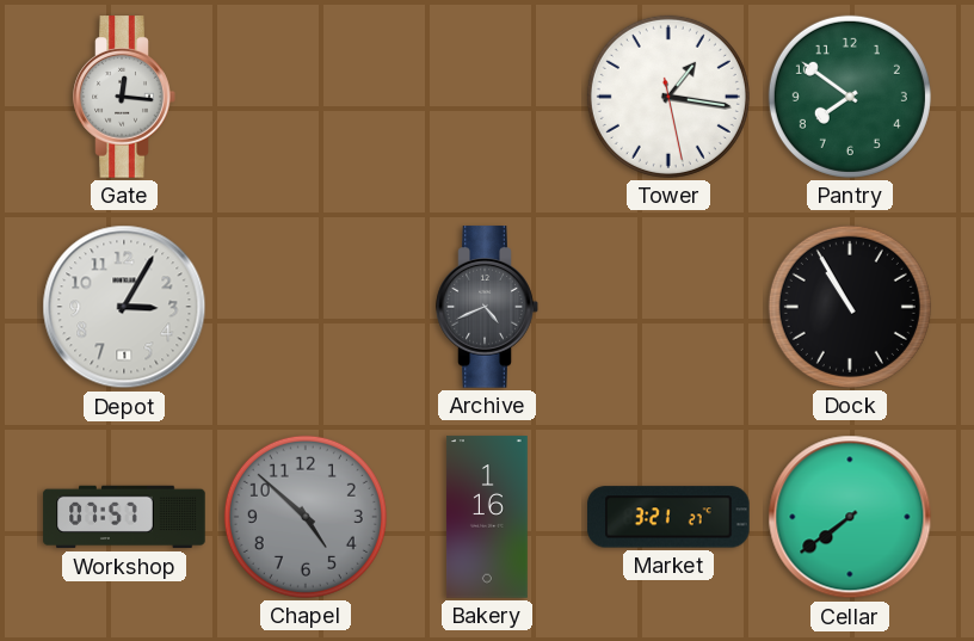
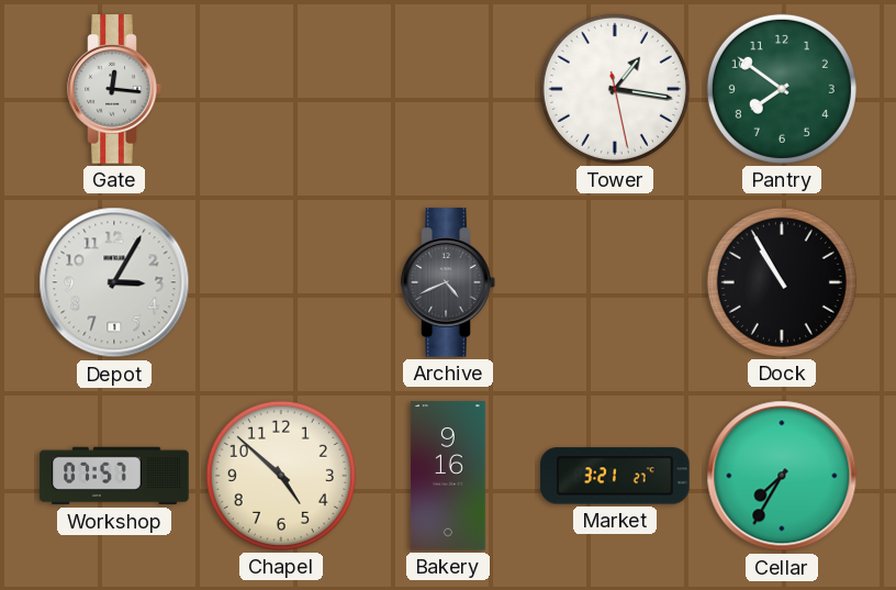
Chapel dial: grey -> cream (281, 476)
Bakery: 1:16 -> 9:16 (448, 476)
Cellar: 7:39 -> 7:35 (782, 476)
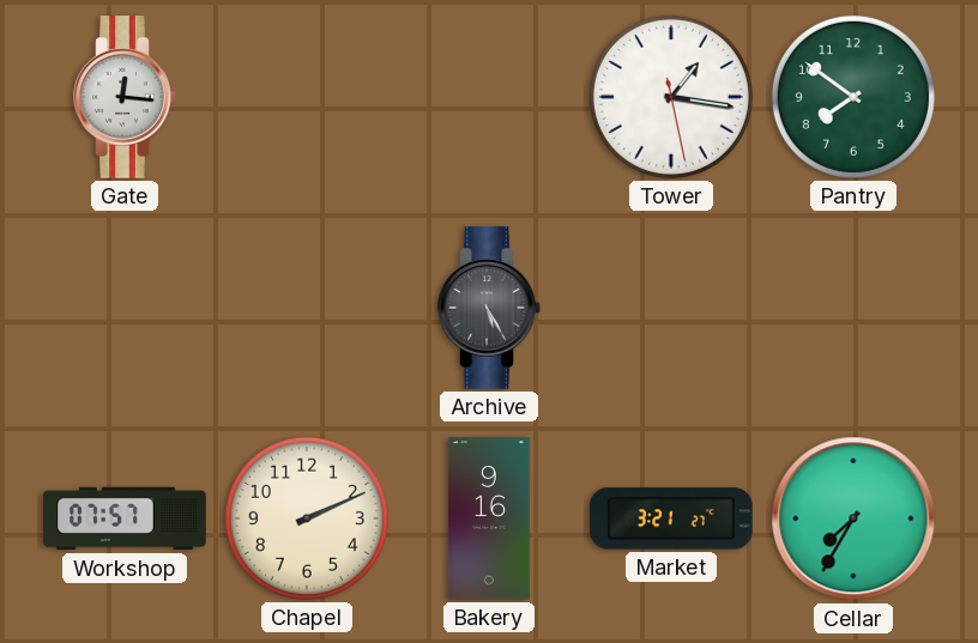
Depot: 3:05 -> none (114, 282)
Archive: 4:41 -> 5:25 (489, 308)
Dock: 10:55 -> none (782, 282)
Chapel: 4:52 -> 2:11 (307, 518)
